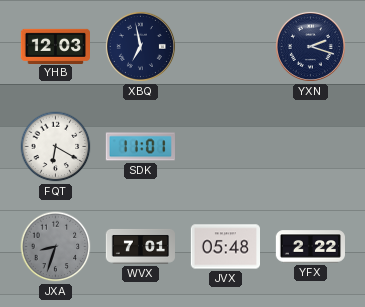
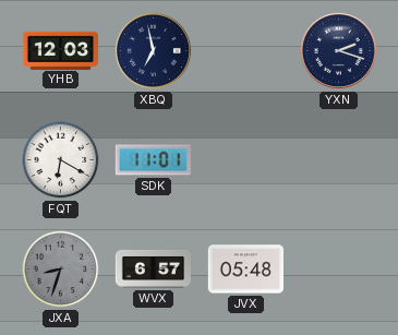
WVX: 7:01 -> 6:57 (153, 268)
YFX: 2:22 -> none (310, 247)
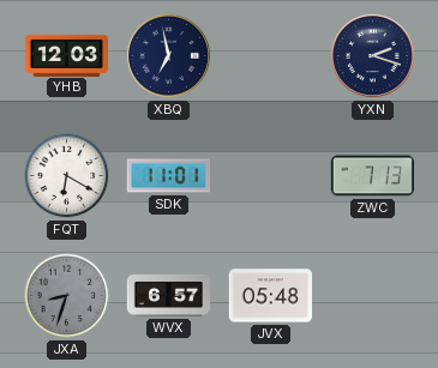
ZWC: none -> 7:13 (372, 176)
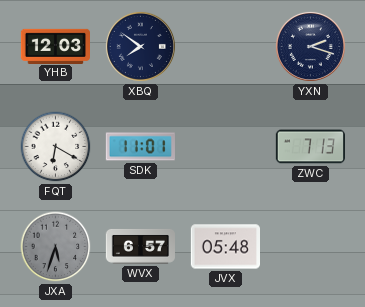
XBQ: 6:58 -> 7:51 (140, 46)
JXA: 8:33 -> 5:33 (56, 247)
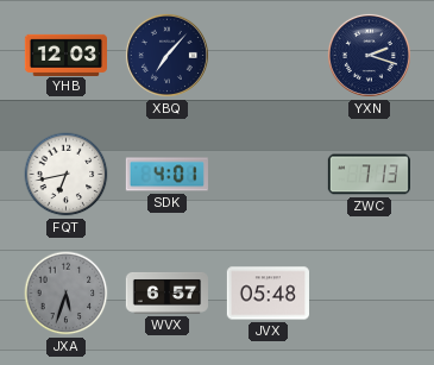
XBQ: 7:51 -> 7:07 (166, 55)
FQT: 6:20 -> 6:43 (67, 175)
SDK: 11:01 -> 4:01 (166, 175)
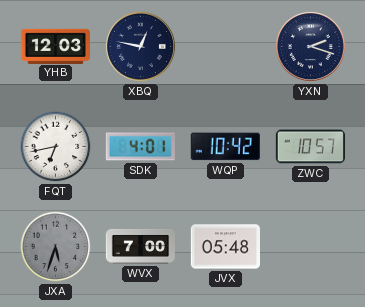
XBQ: 7:07 -> 12:47 (140, 46)
WQP: none -> 10:42 (225, 147)
ZWC: 7:13 -> 10:57 (310, 147)
WVX: 6:57 -> 7:00 (140, 246)
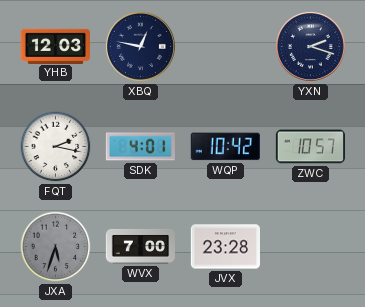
FQT: 6:43 -> 2:17 (56, 147)
JVX: 05:48 -> 23:28 (225, 247)
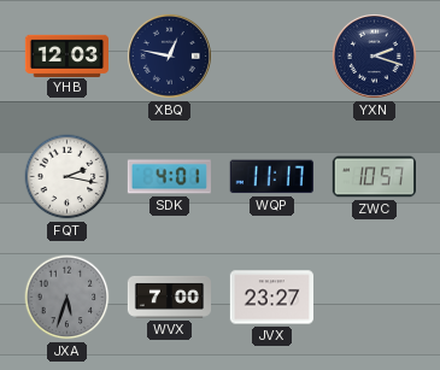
WQP: 10:42 -> 11:17 (271, 177)
JVX: 23:28 -> 23:27 (271, 298)
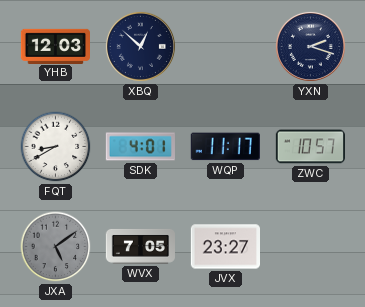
XBQ: 12:47 -> 12:52 (140, 46)
FQT: 2:17 -> 8:40 (56, 147)
JXA: 5:33 -> 5:09 (56, 247)
WVX: 7:00 -> 7:05 (140, 246)
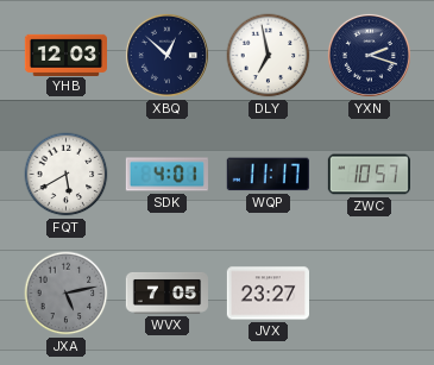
DLY: none -> 6:58 (269, 56)
FQT: 8:40 -> 5:40 (67, 175)
JXA: 5:09 -> 5:13 (67, 294)
